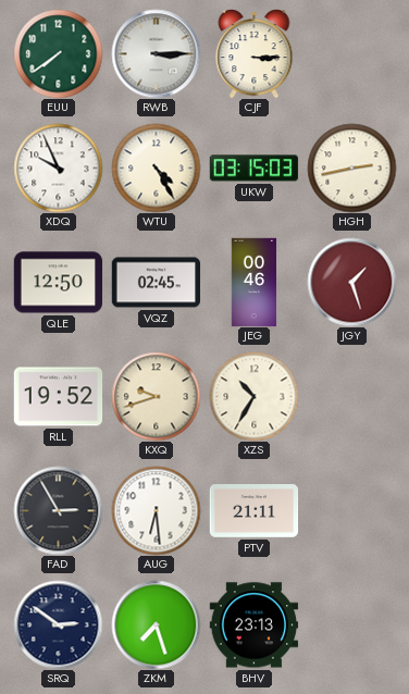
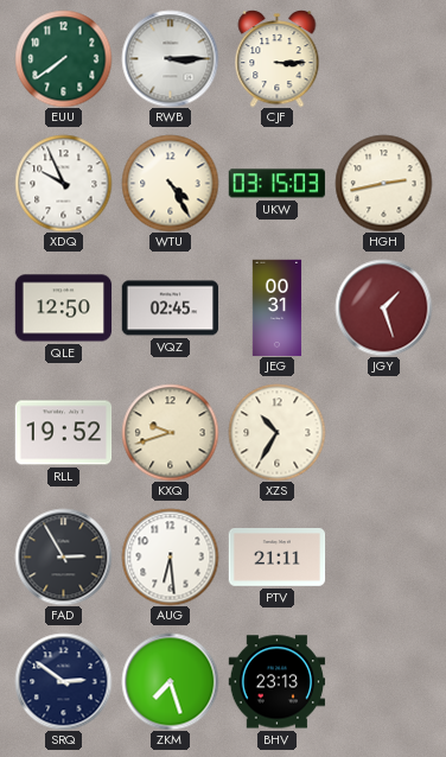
JEG: 00:46 -> 00:31 (278, 307)
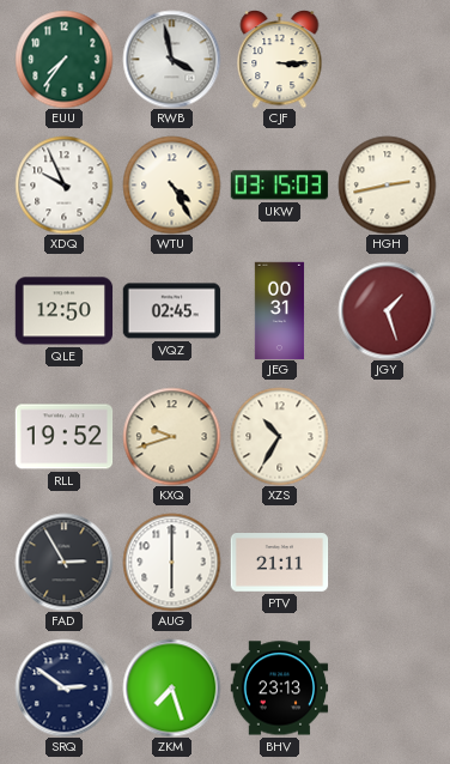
EUU: 7:39 -> 7:36 (63, 59)
RWB: 3:15 -> 3:58 (171, 59)
AUG: 6:29 -> 6:00 (171, 562)
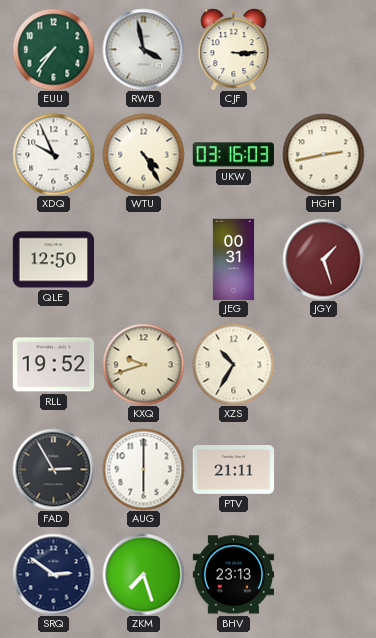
UKW: 03:15 -> 03:16 (233, 155)
VQZ: 02:45 -> none (171, 311)
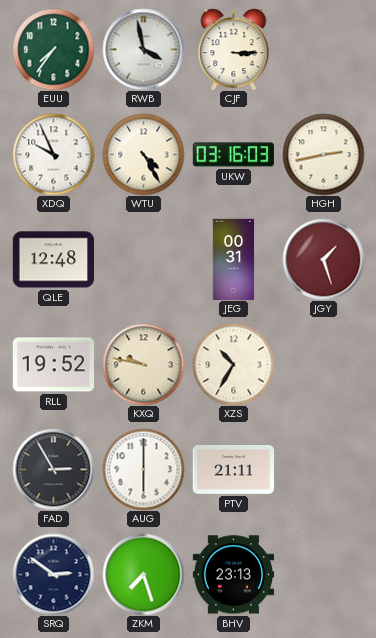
QLE: 12:50 -> 12:48 (53, 260)
KXQ: 9:42 -> 9:47 (143, 364)
